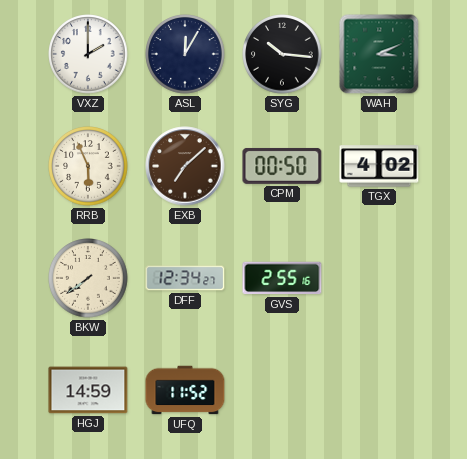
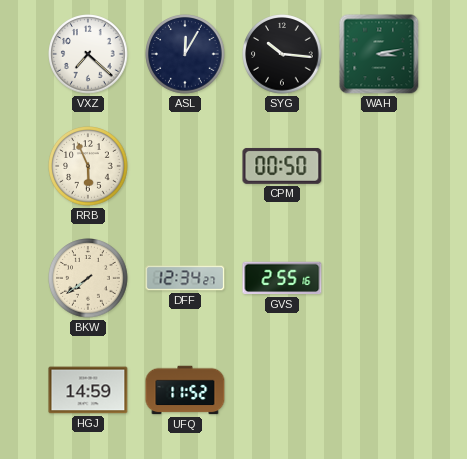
VXZ: 2:00 -> 7:22 (88, 54)
WAH: 3:11 -> 3:13 (379, 54)
EXB: 7:08 -> none (185, 166)
TGX: 4:02 -> none (379, 166)
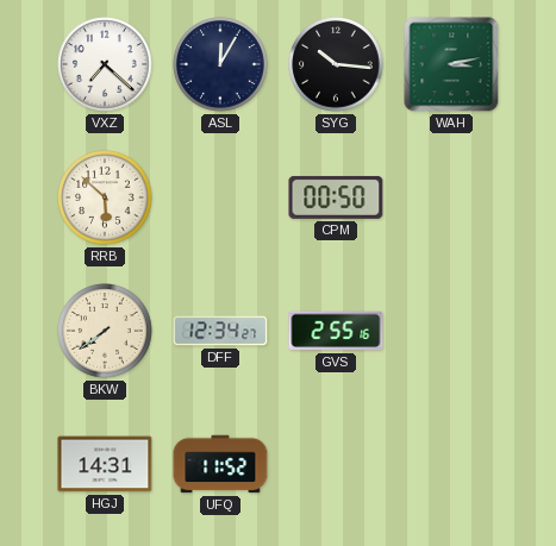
RRB: 5:56 -> 5:52 (105, 197)
HGJ: 14:59 -> 14:31 (105, 464)
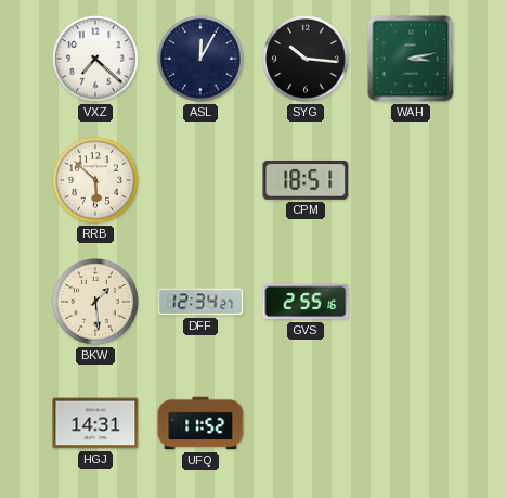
CPM: 00:50 -> 18:51 (306, 180)
BKW: 7:39 -> 1:29 (95, 302)
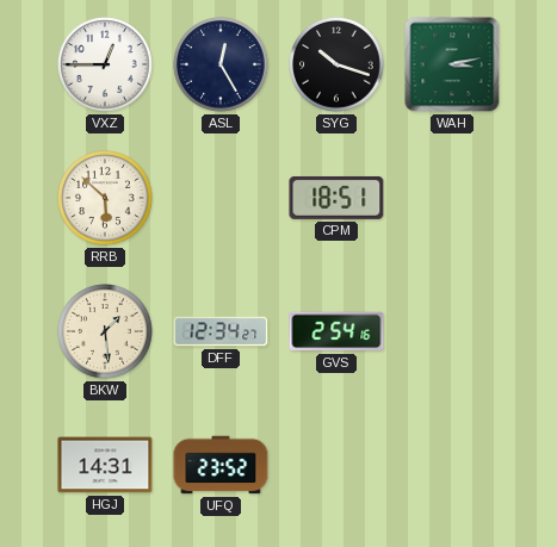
VXZ: 7:22 -> 12:45 (105, 64)
ASL: 12:05 -> 12:25 (221, 64)
SYG: 10:16 -> 10:18 (336, 64)
GVS: 2:55 -> 2:54 (336, 331)
UFQ: 11:52 -> 23:52 (221, 465)
